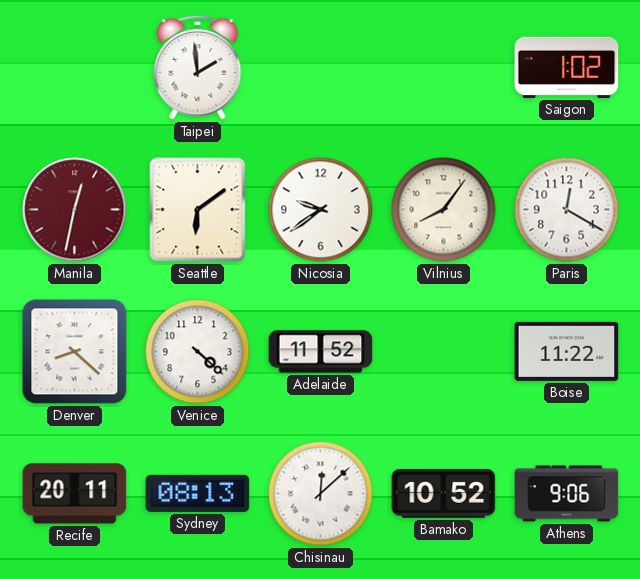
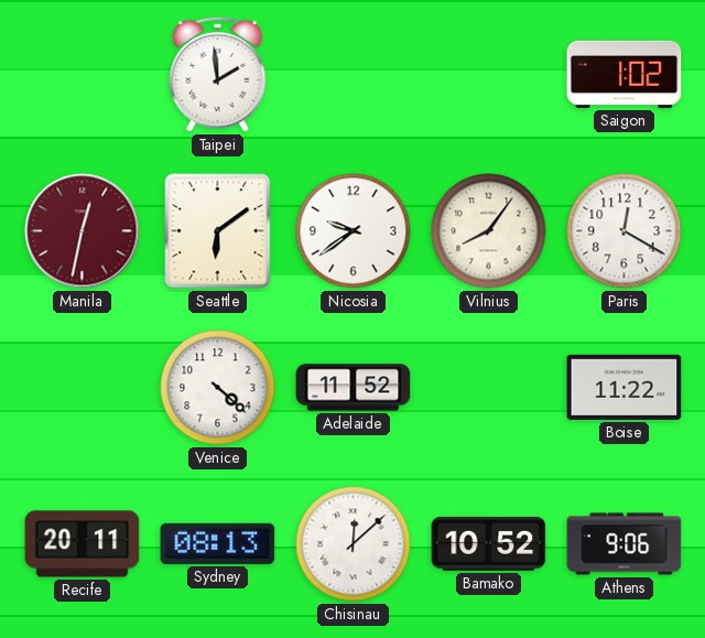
Denver: 8:22 -> none (75, 352)
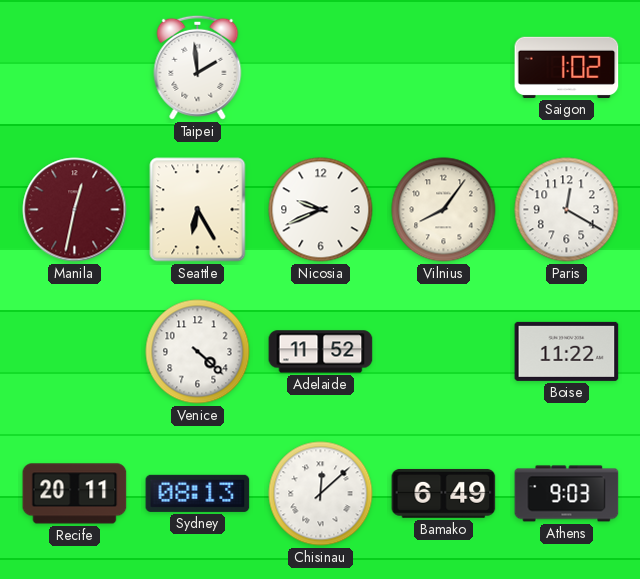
Seattle: 6:09 -> 6:25 (198, 210)
Nicosia: 9:39 -> 9:41 (321, 210)
Bamako: 10:52 -> 6:49 (444, 493)
Athens: 9:06 -> 9:03 (567, 494)
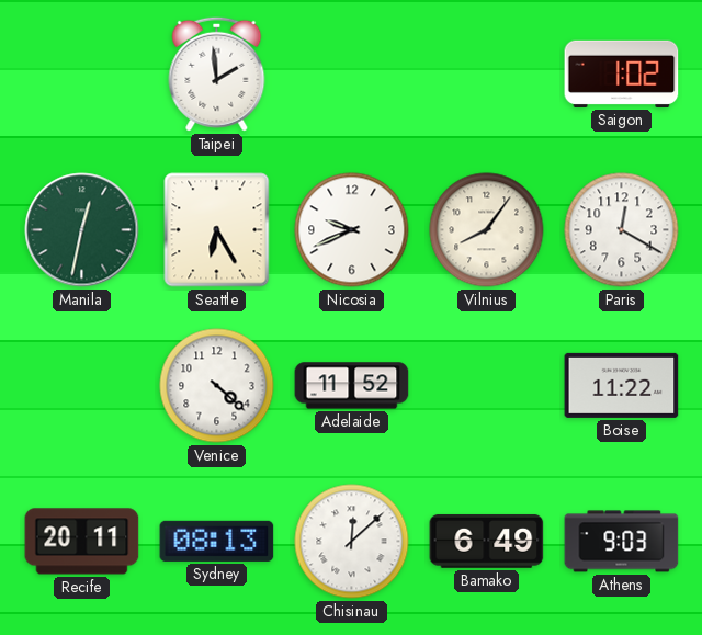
Manila dial: burgundy -> green (82, 230)
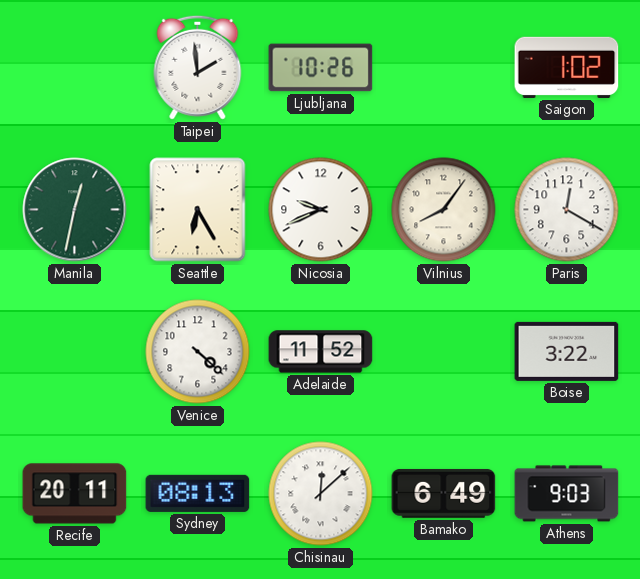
Ljubljana: none -> 10:26 (321, 68)
Boise: 11:22 -> 3:22 (567, 351)
